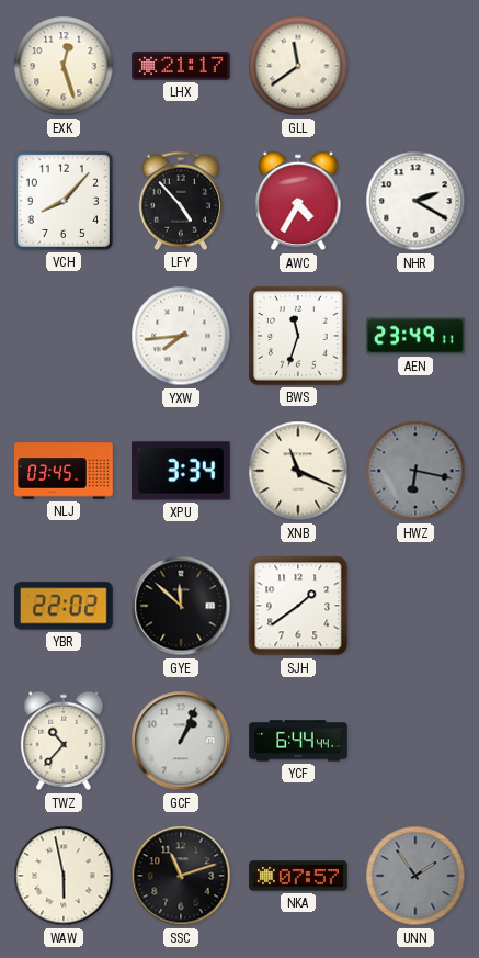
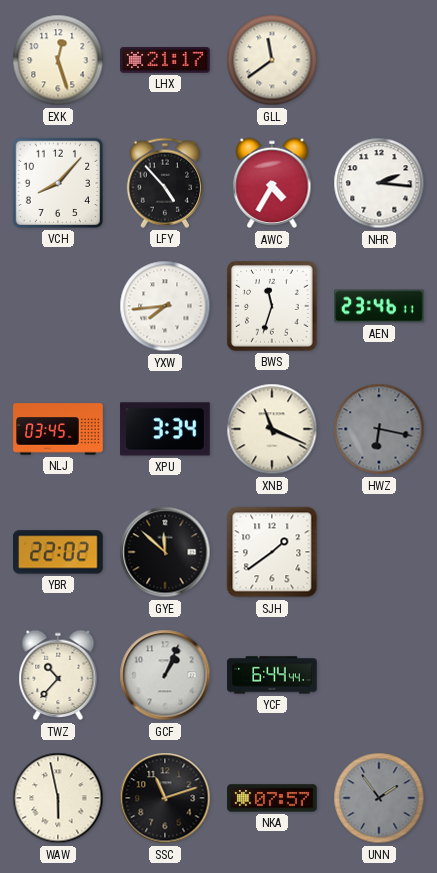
NHR: 2:20 -> 2:16 (379, 183)
AEN: 23:49 -> 23:46 (379, 306)
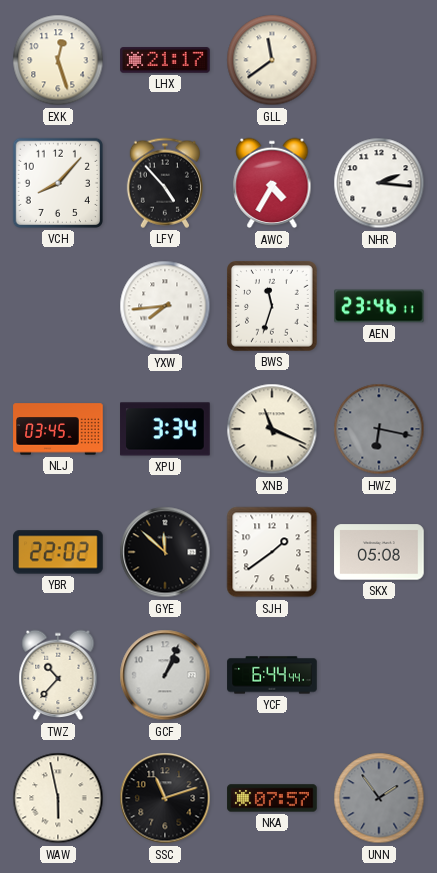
SKX: none -> 05:08 (379, 552)
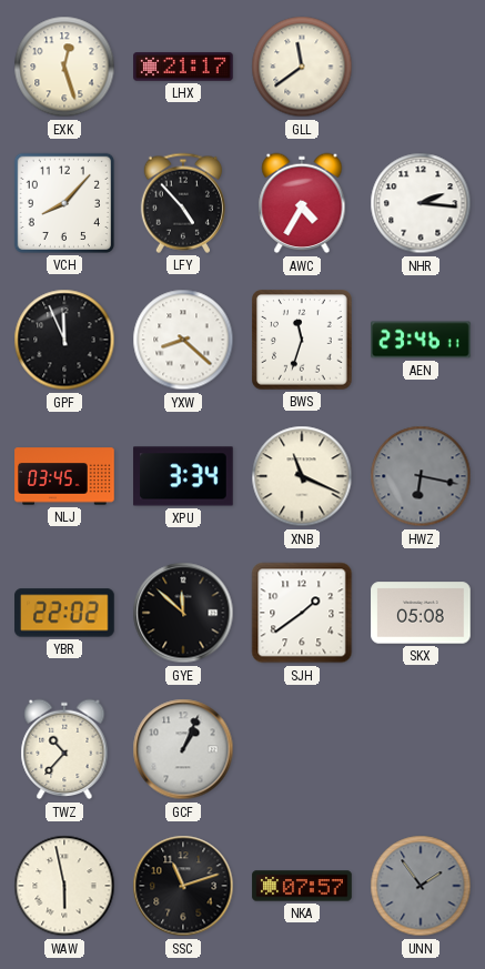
GPF: none -> 11:56 (64, 340)
YXW: 7:44 -> 8:22 (183, 340)
YCF: 6:44 -> none (272, 675)
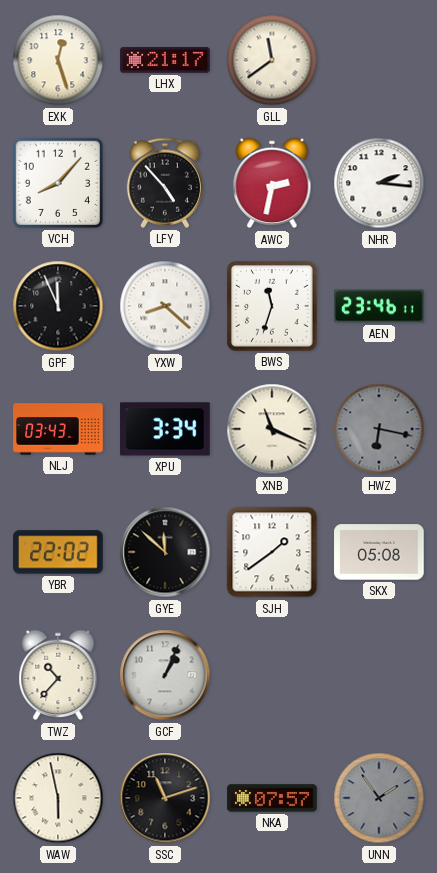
AWC: 4:35 -> 2:32 (272, 183)
NLJ: 03:45 -> 03:43 (58, 429)
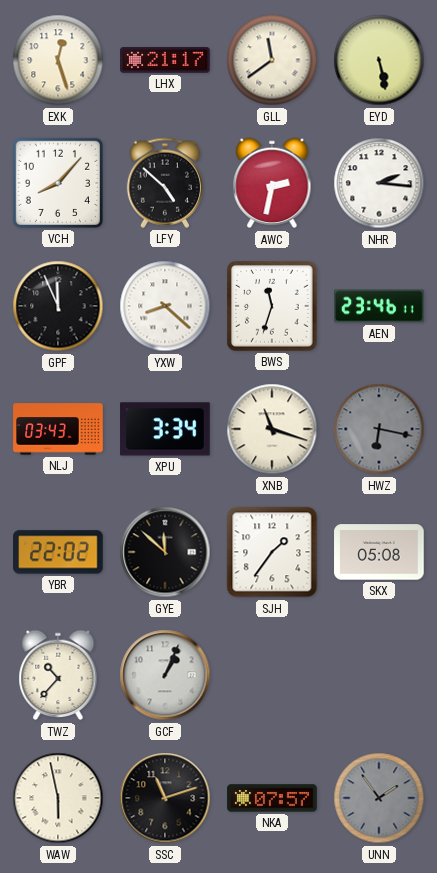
EYD: none -> 5:28 (379, 60)
LFY: 4:53 -> 4:52 (165, 183)
XNB: 11:19 -> 11:18 (272, 429)
SJH: 1:39 -> 1:36 (272, 552)
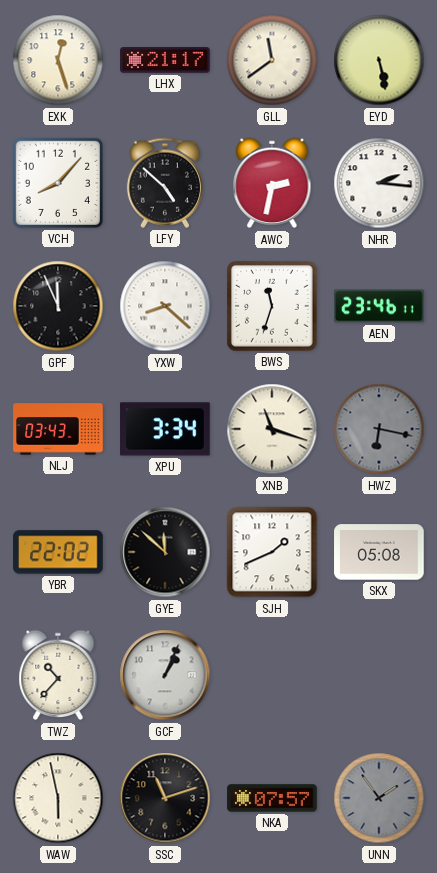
SJH: 1:36 -> 1:41 (272, 552)
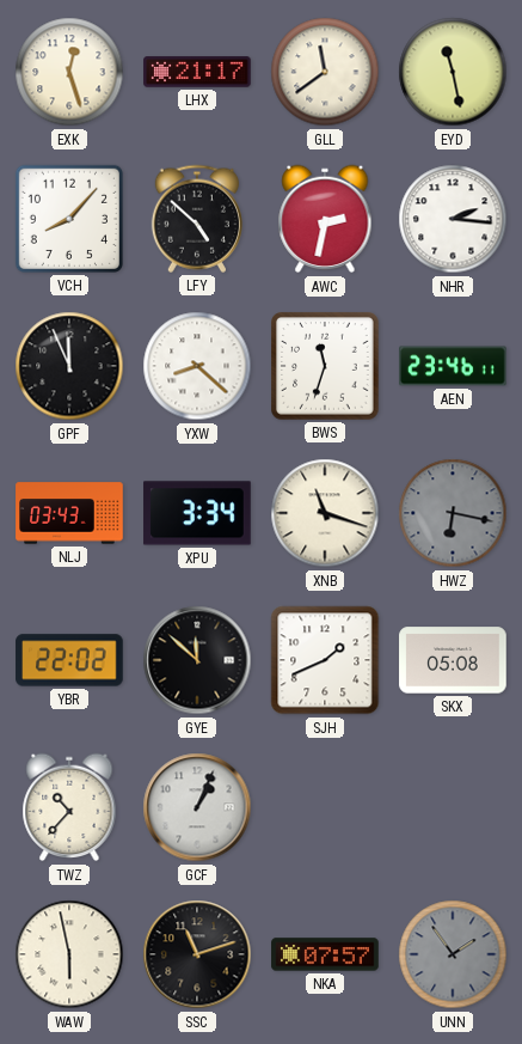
EYD: 5:28 -> 11:28 (453, 72)
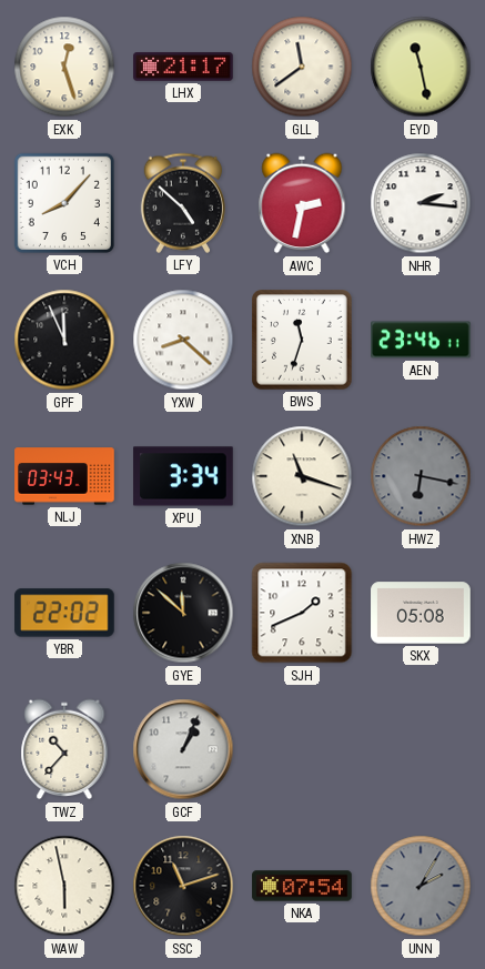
NKA: 07:57 -> 07:54 (302, 886)
UNN: 1:54 -> 2:05 (421, 886)
